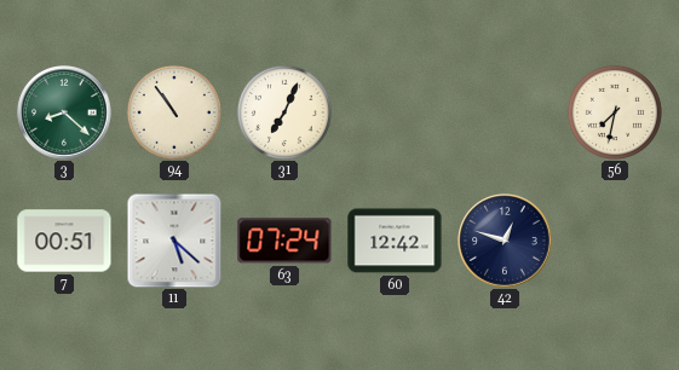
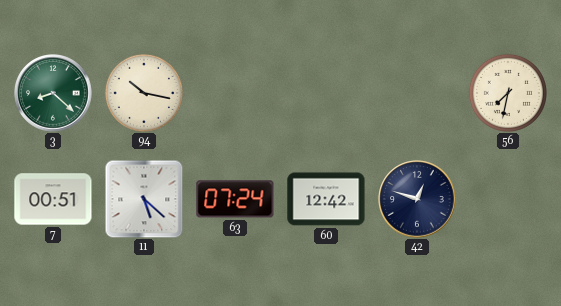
94: 10:54 -> 10:17 (144, 93)
31: 7:04 -> none (284, 112)
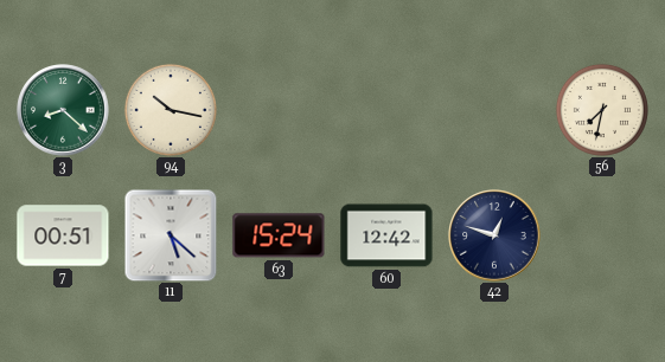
63: 07:24 -> 15:24 (279, 235)
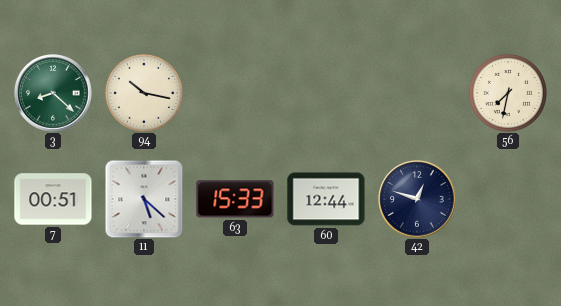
63: 15:24 -> 15:33 (235, 199)
60: 12:42 -> 12:44 (326, 199)
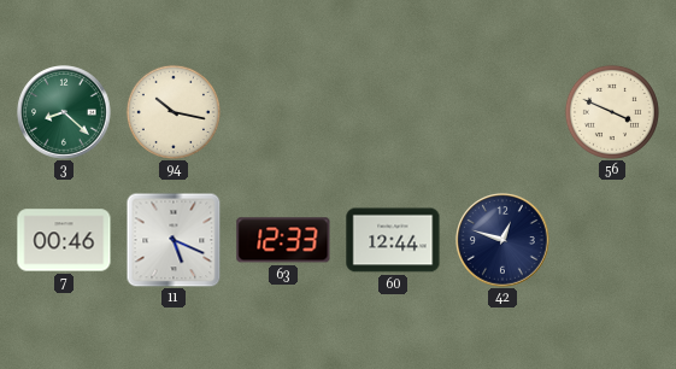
56: 7:32 -> 3:49 (612, 112)
7: 00:51 -> 00:46 (64, 240)
11: 5:22 -> 5:19 (174, 240)
63: 15:33 -> 12:33 (283, 240)
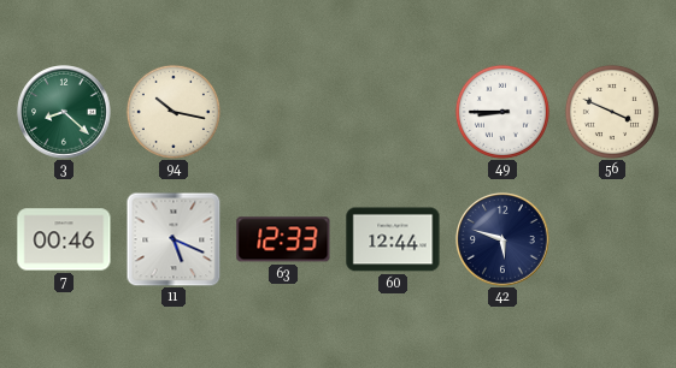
49: none -> 8:45 (502, 112)
42: 12:48 -> 5:48 (502, 239)
